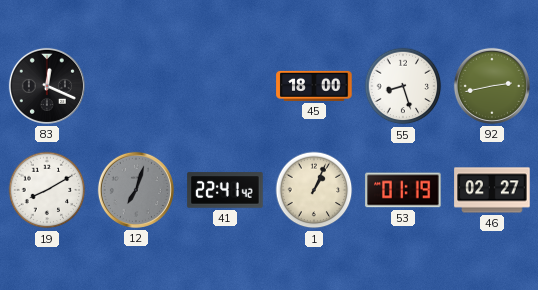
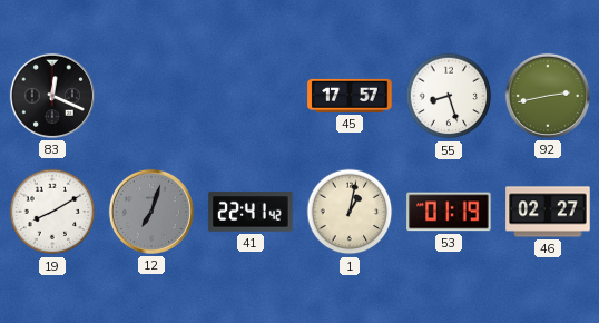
45: 18:00 -> 17:57 (350, 96)
1: 1:04 -> 1:02 (350, 212)
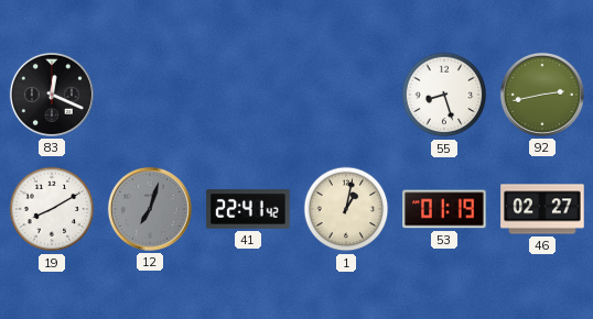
45: 17:57 -> none (350, 96)
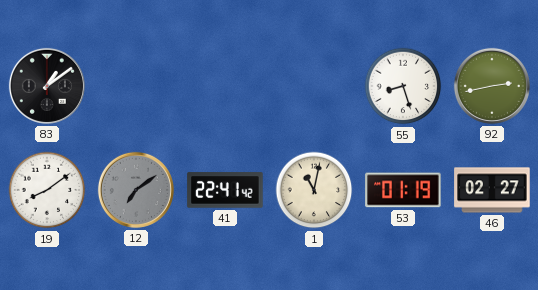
83: 12:19 -> 1:09 (47, 86)
19: 8:10 -> 8:09 (47, 190)
12: 7:03 -> 7:09 (136, 190)
1: 1:02 -> 11:02 (314, 190)
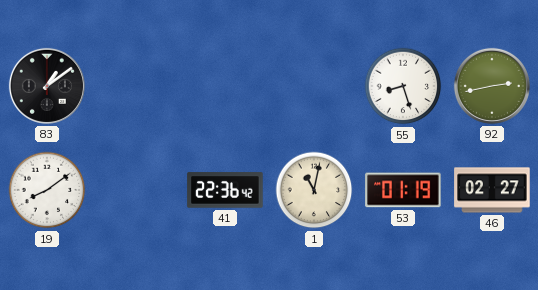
12: 7:09 -> none (136, 190)
41: 22:41 -> 22:36 (225, 190)
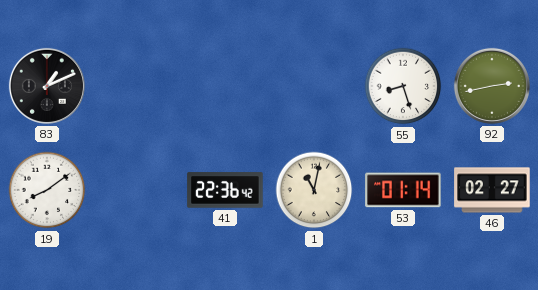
83: 1:09 -> 1:11 (47, 86)
53: 01:19 -> 01:14 (403, 190)
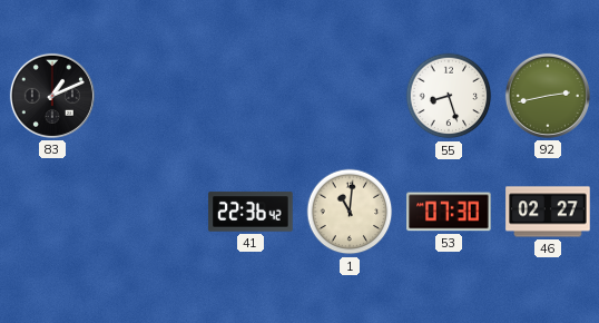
19: 8:09 -> none (47, 190)
1: 11:02 -> 11:01 (350, 212)
53: 01:14 -> 07:30 (449, 212)
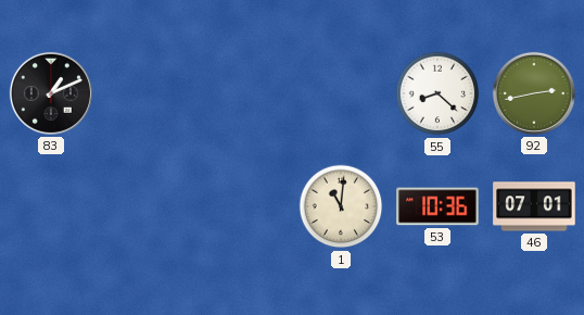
55: 8:27 -> 8:22 (437, 93)
41: 22:36 -> none (251, 212)
53: 07:30 -> 10:36 (437, 206)
46: 02:27 -> 07:01 (534, 206)
